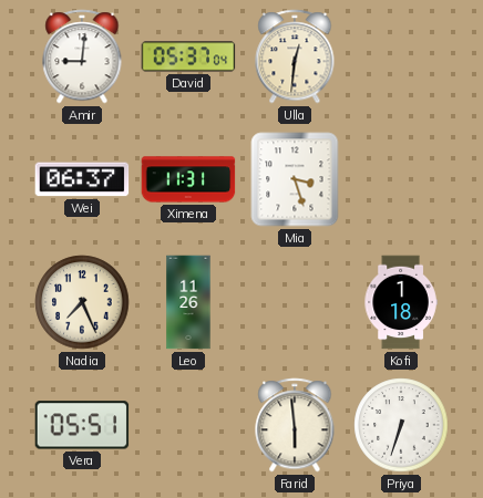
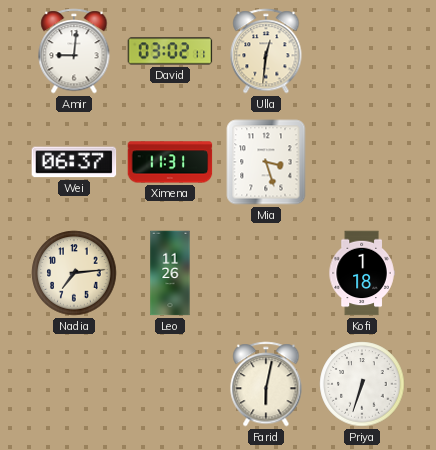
David: 05:37 -> 03:02 (170, 51)
Nadia: 7:26 -> 7:14 (74, 273)
Vera: 05:51 -> none (82, 425)
Farid: 5:59 -> 6:02 (266, 384)
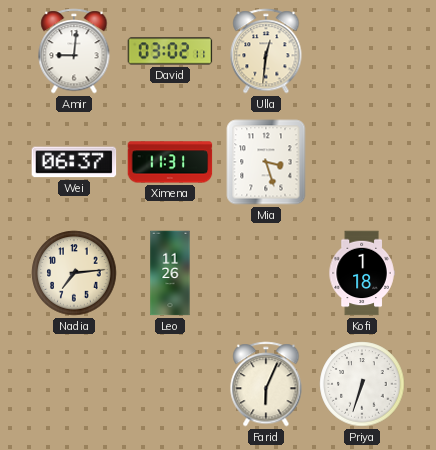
Farid: 6:02 -> 6:04 (266, 384)
